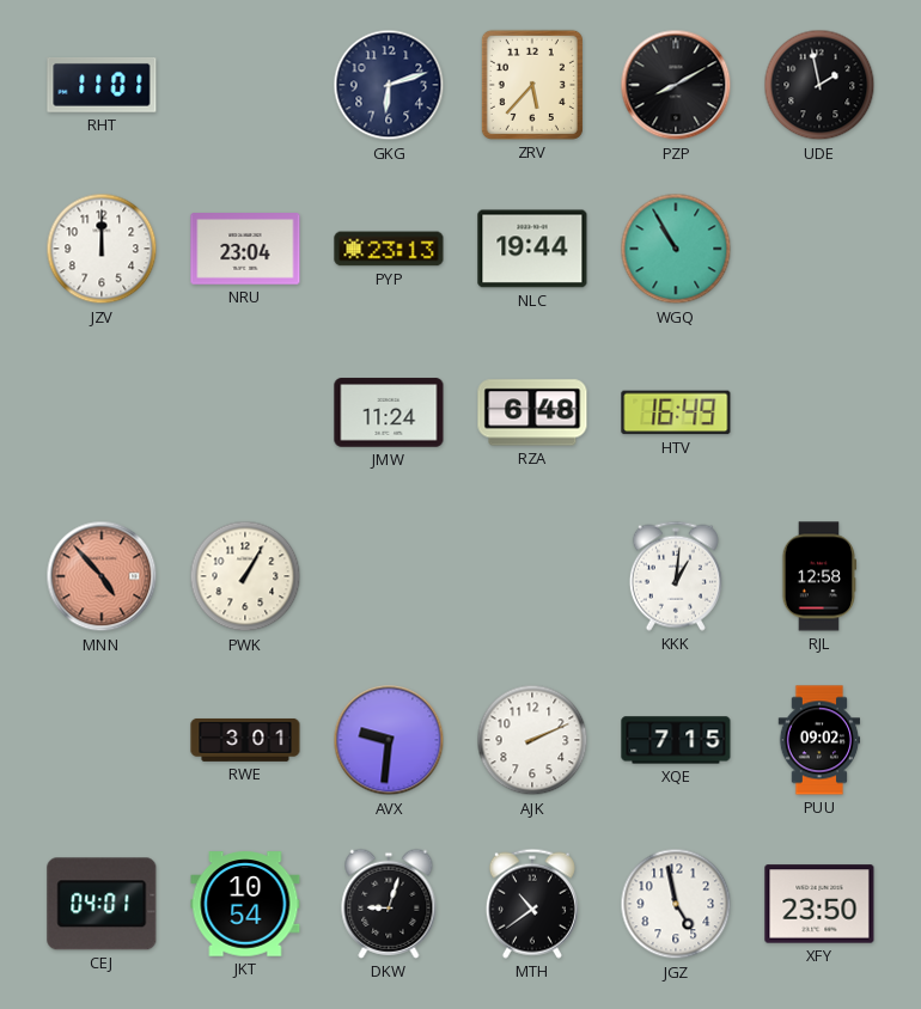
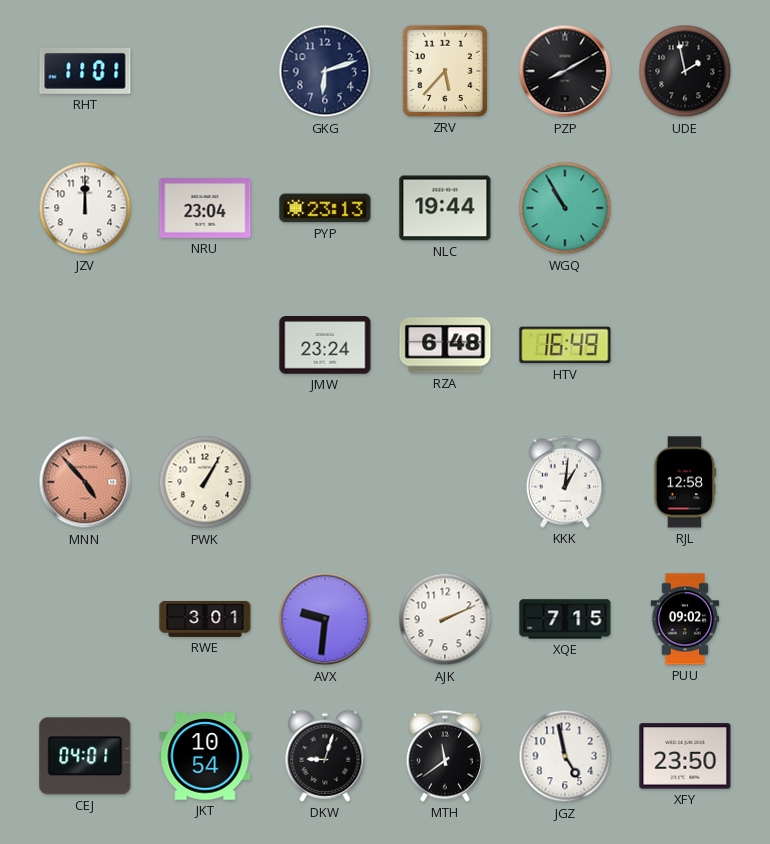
JMW: 11:24 -> 23:24 (325, 345)
MTH: 10:39 -> 11:39 (445, 756)
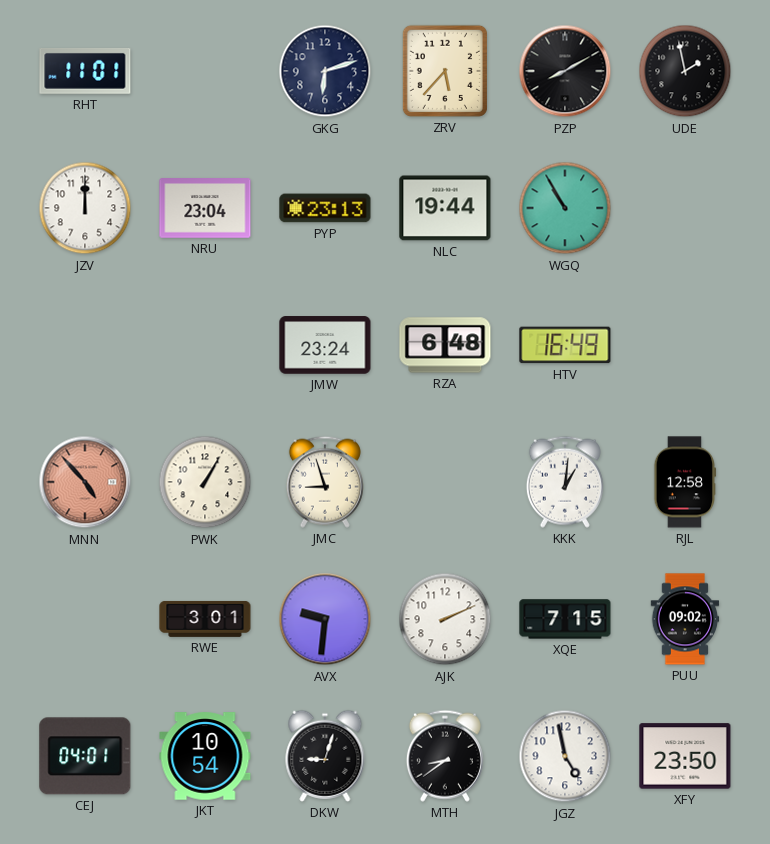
JMC: none -> 8:57 (325, 482)
MTH: 11:39 -> 8:39 (445, 756)
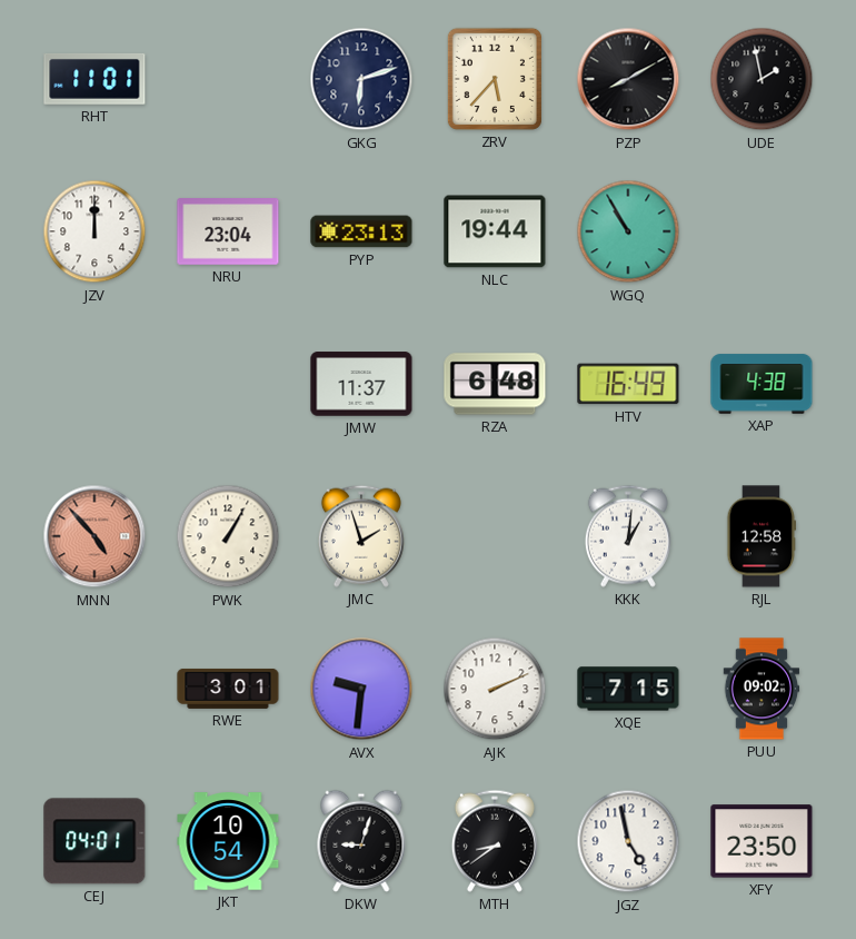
JMW: 23:24 -> 11:37 (361, 384)
XAP: none -> 4:38 (762, 384)
JMC: 8:57 -> 1:57 (361, 536)
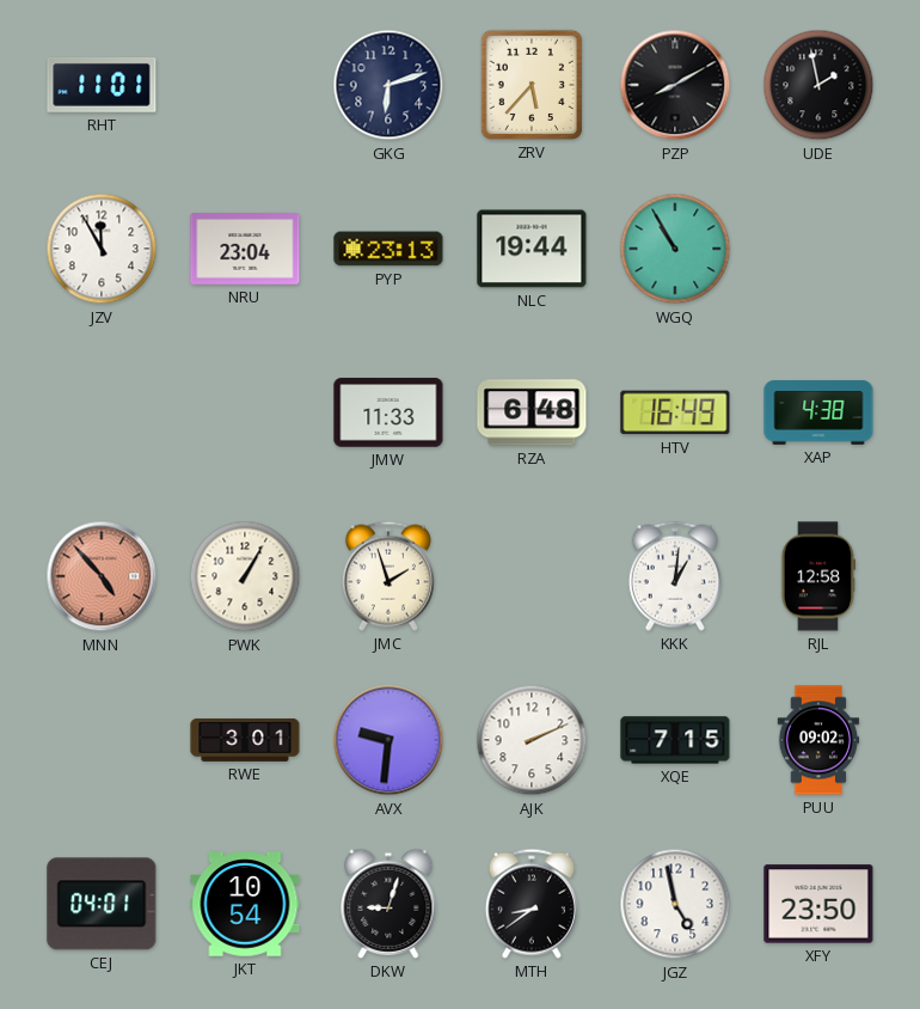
JZV: 12:00 -> 11:55 (102, 249)
JMW: 11:37 -> 11:33 (388, 412)
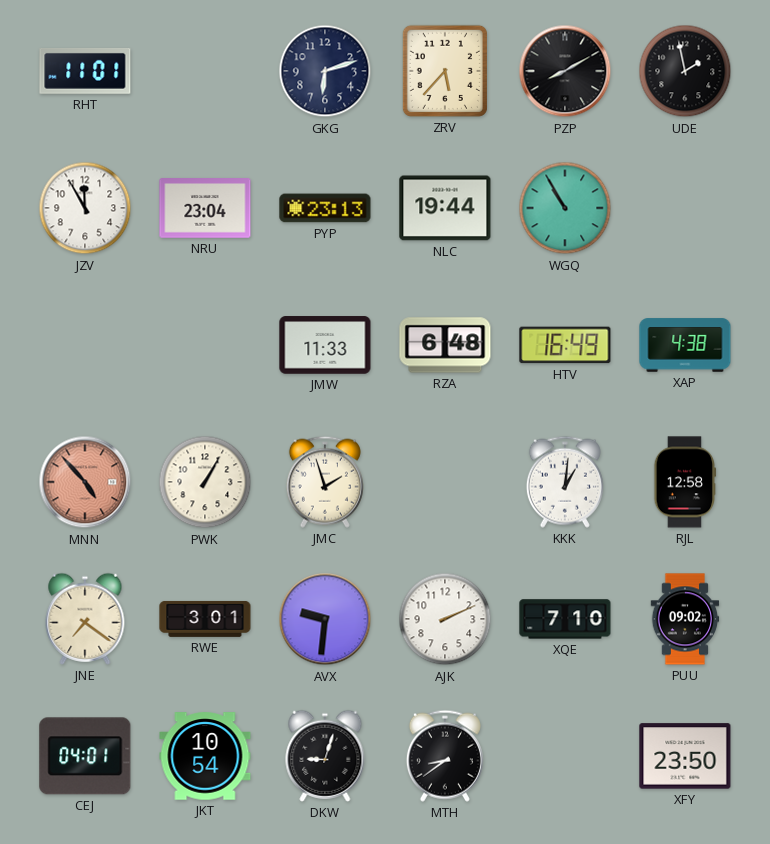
JNE: none -> 7:21 (85, 619)
XQE: 7:15 -> 7:10 (565, 619)
JGZ: 4:58 -> none (675, 904)
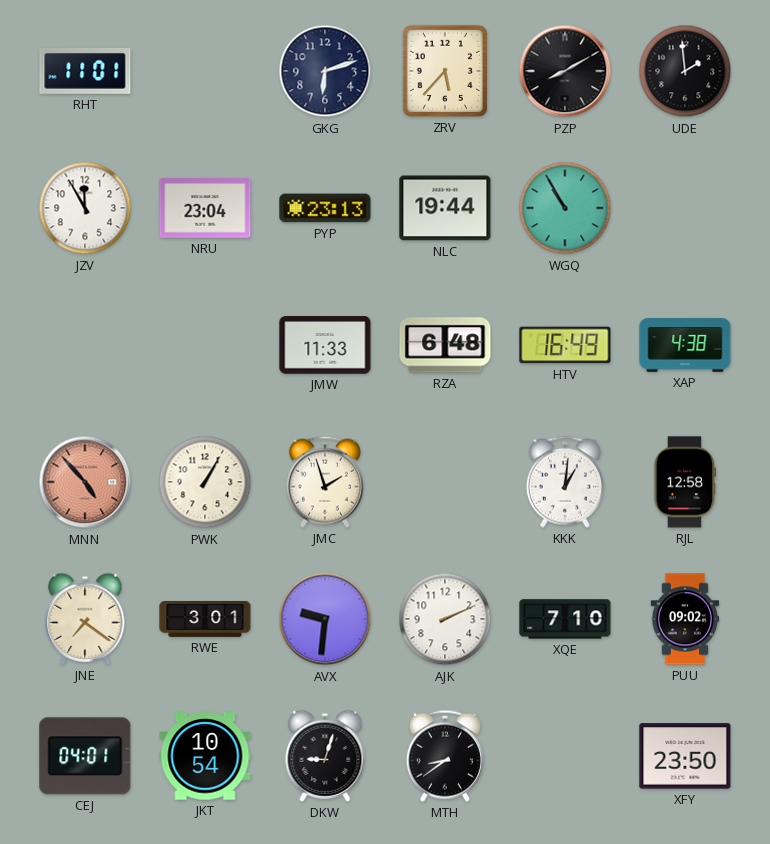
UDE: 1:58 -> 1:59 (685, 71)
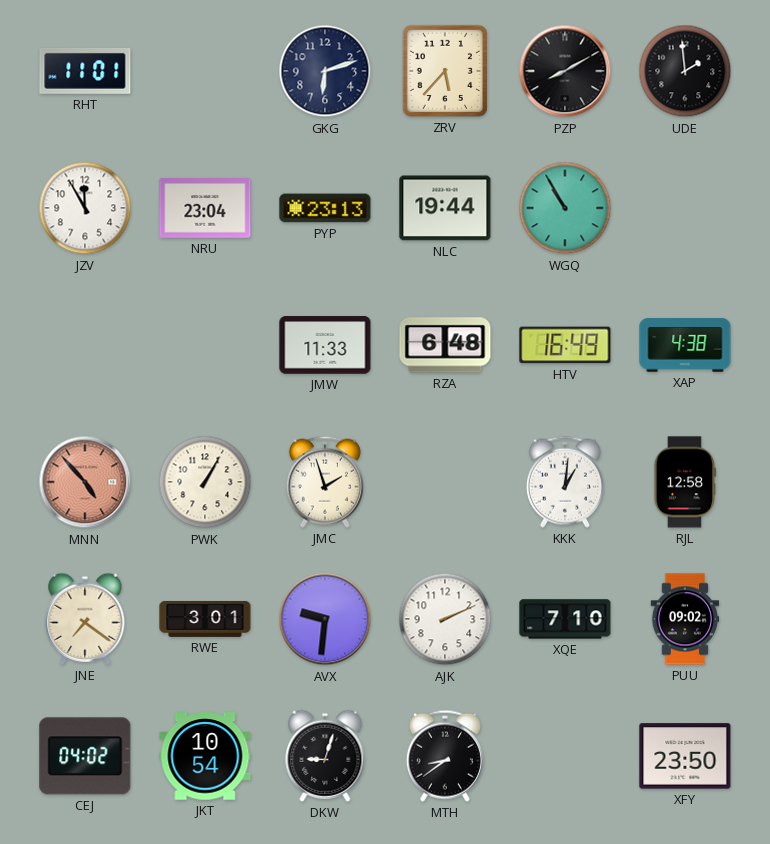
CEJ: 04:01 -> 04:02 (85, 756)
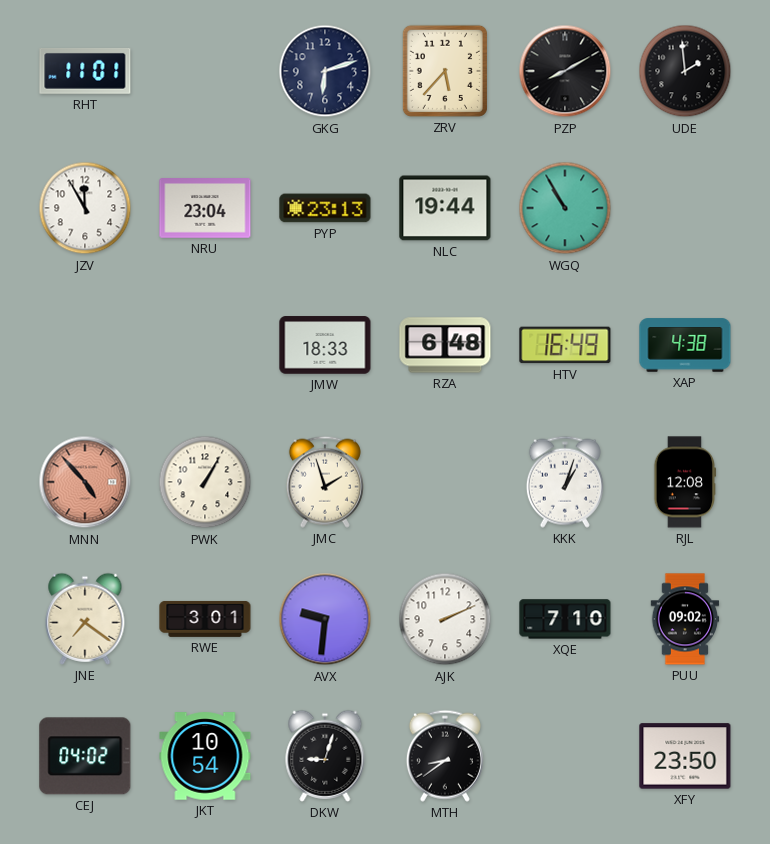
JMW: 11:33 -> 18:33 (325, 345)
KKK: 1:01 -> 1:03 (565, 482)
RJL: 12:58 -> 12:08 (685, 482)
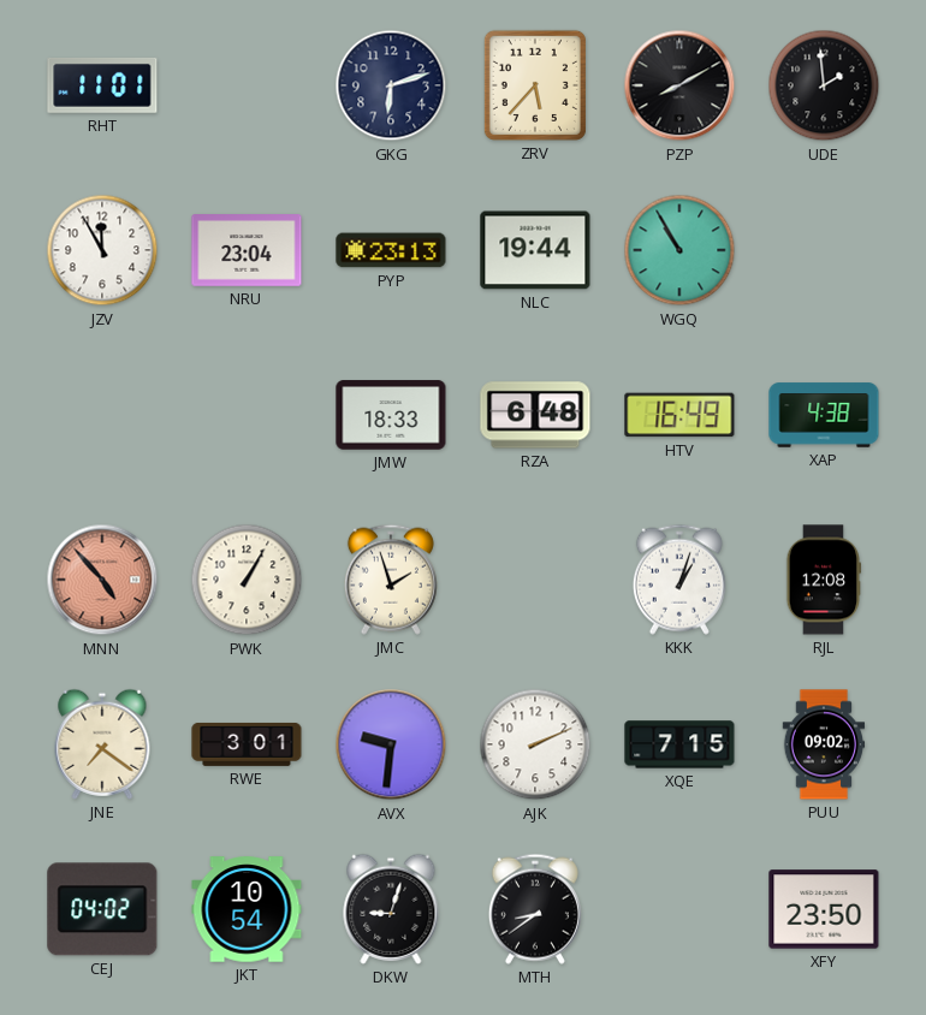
XQE: 7:10 -> 7:15 (679, 744)
